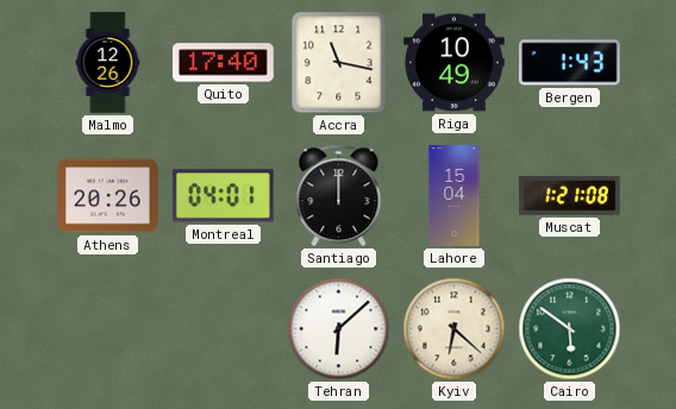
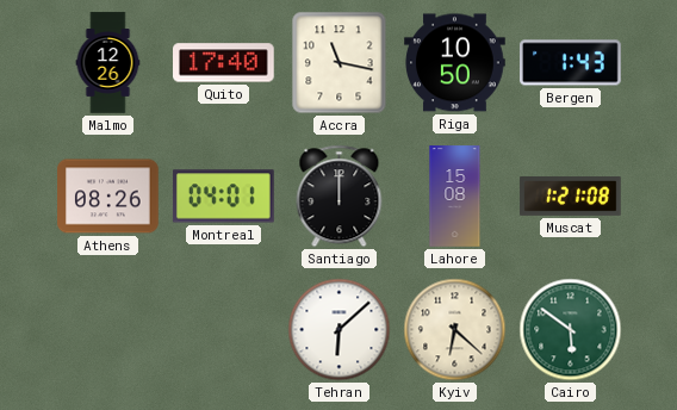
Riga: 10:49 -> 10:50 (455, 63)
Athens: 20:26 -> 08:26 (108, 197)
Lahore: 15:04 -> 15:08 (455, 197)
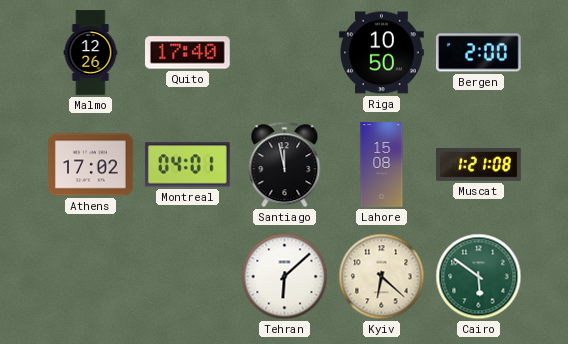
Accra: 11:17 -> none (340, 63)
Bergen: 1:43 -> 2:00 (479, 53)
Athens: 08:26 -> 17:02 (91, 165)
Santiago: 12:00 -> 11:58 (285, 165)
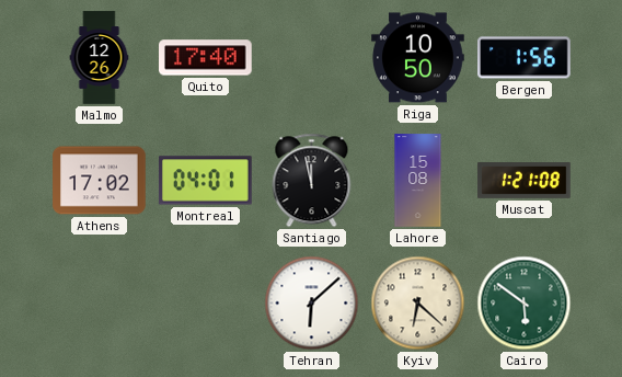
Bergen: 2:00 -> 1:56 (525, 58)
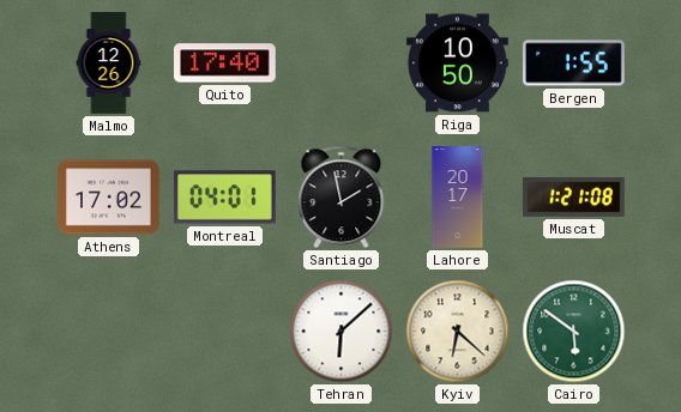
Bergen: 1:56 -> 1:55 (574, 63)
Santiago: 11:58 -> 1:58 (342, 198)
Lahore: 15:08 -> 20:17 (458, 198)
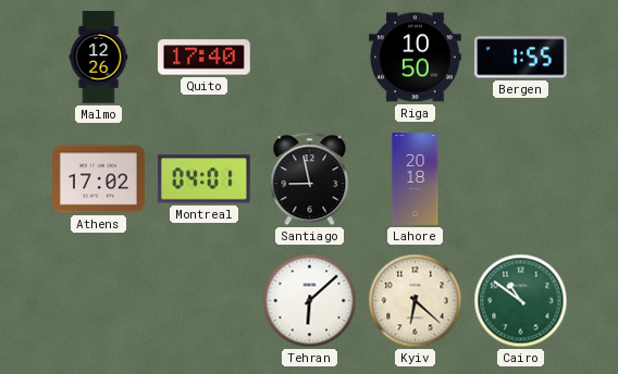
Santiago: 1:58 -> 8:58 (310, 179)
Lahore: 20:17 -> 20:18 (416, 179)
Muscat: 1:21 -> none (574, 198)
Cairo: 5:51 -> 10:51 (521, 301)
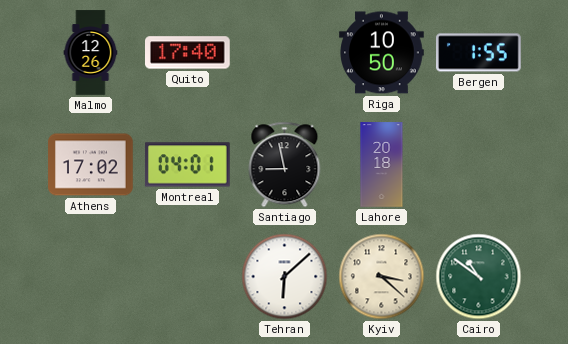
Kyiv: 6:22 -> 3:22 (382, 277)
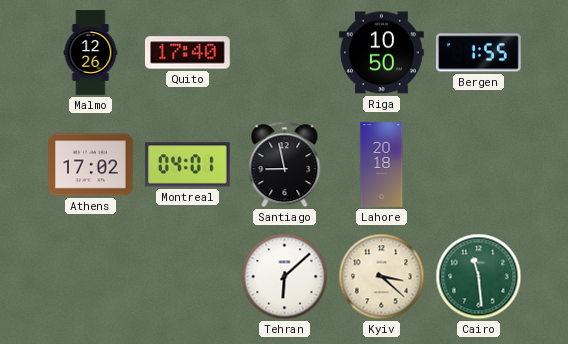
Cairo: 10:51 -> 11:29 (479, 277)
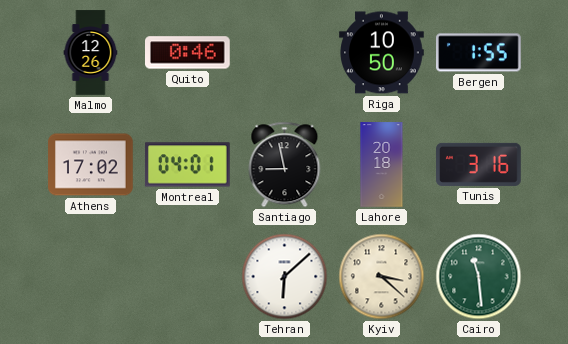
Quito: 17:40 -> 0:46 (188, 53)
Tunis: none -> 3:16 (479, 164)
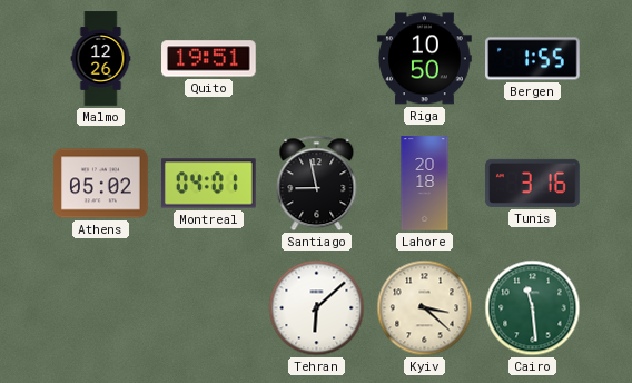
Quito: 0:46 -> 19:51 (209, 59)
Athens: 17:02 -> 05:02 (101, 184)
